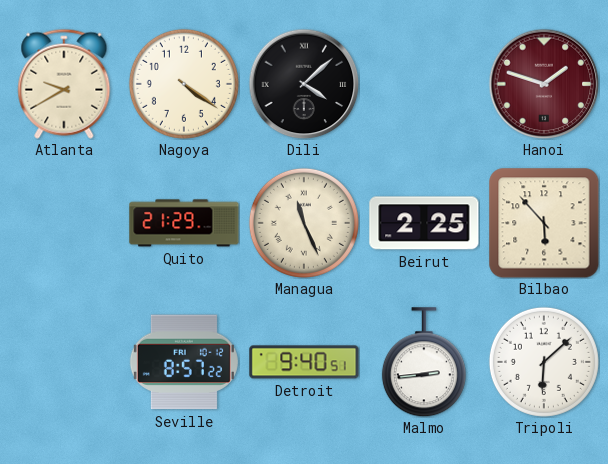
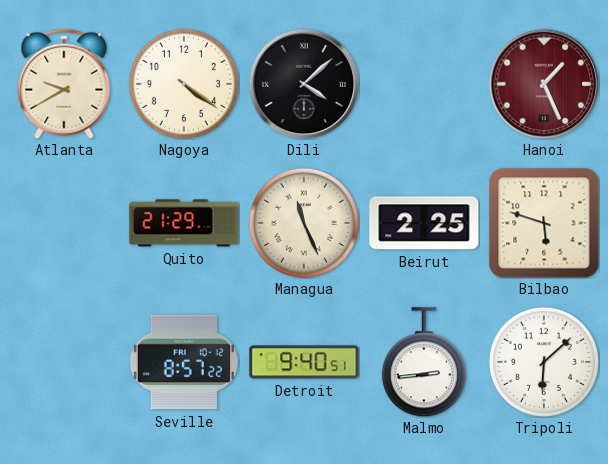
Hanoi: 1:48 -> 1:26 (544, 84)
Bilbao: 5:53 -> 5:48 (544, 223)
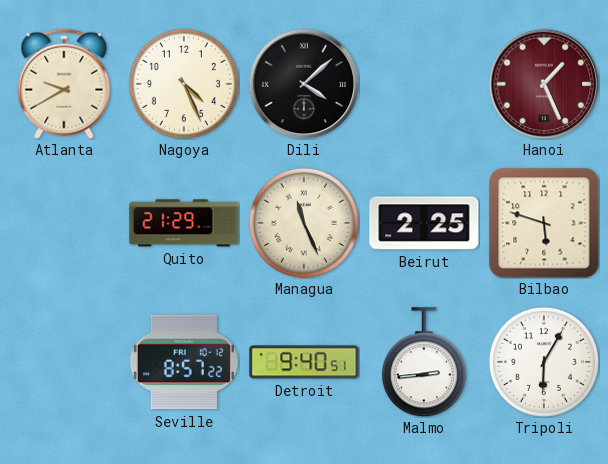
Nagoya: 4:21 -> 4:26 (184, 84)
Tripoli: 6:08 -> 6:05 (544, 362)
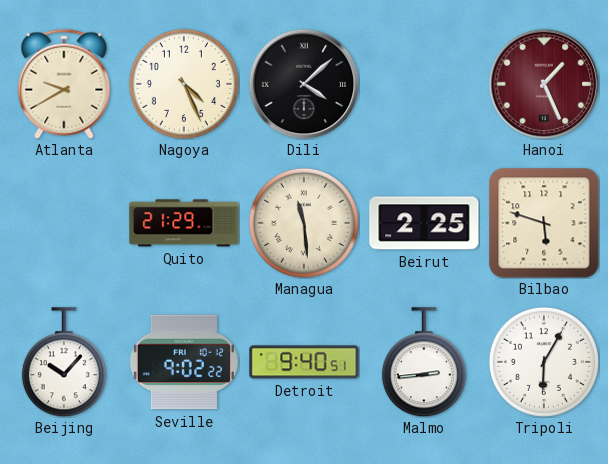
Managua: 11:26 -> 11:29 (304, 223)
Beijing: none -> 10:07 (64, 362)
Seville: 8:57 -> 9:02 (184, 362)
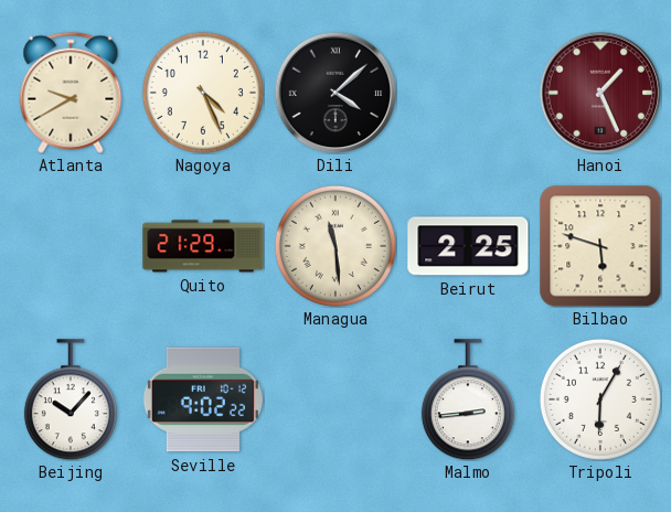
Detroit: 9:40 -> none (304, 362)
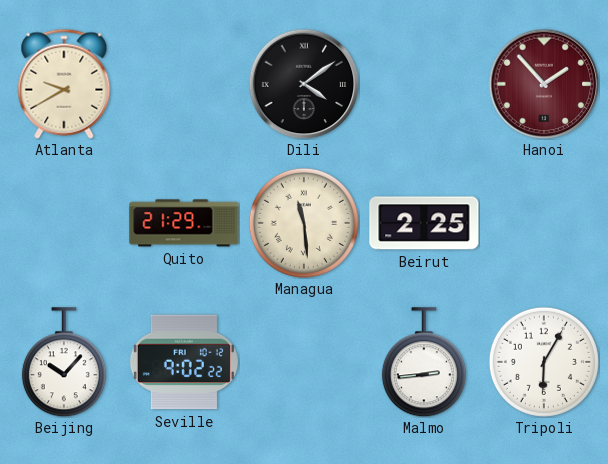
Nagoya: 4:26 -> none (203, 93)
Dili: 4:08 -> 4:09 (304, 84)
Hanoi: 1:26 -> 1:53 (544, 84)
Bilbao: 5:48 -> none (600, 246)
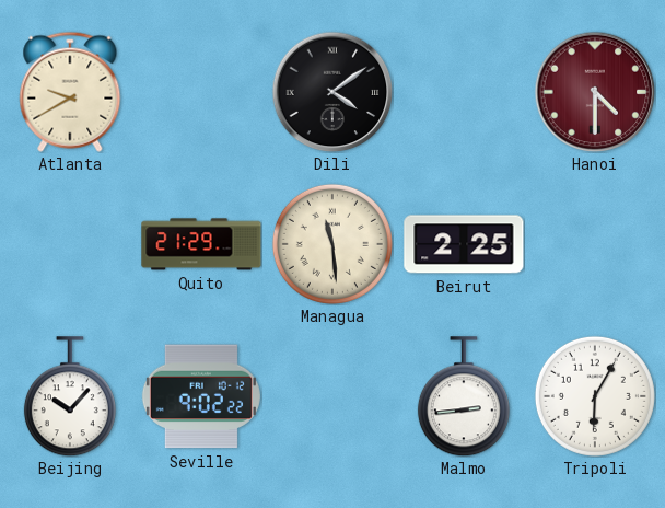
Hanoi: 1:53 -> 4:30 (595, 92)
